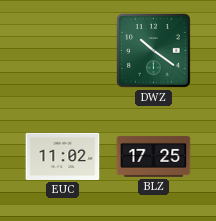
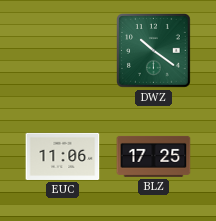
EUC: 11:02 -> 11:06 (63, 156)
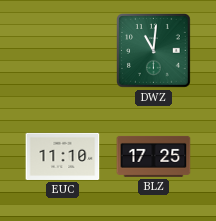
DWZ: 10:21 -> 11:01 (154, 51)
EUC: 11:06 -> 11:10 (63, 156)
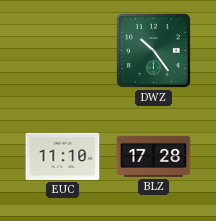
DWZ: 11:01 -> 10:24 (154, 51)
BLZ: 17:25 -> 17:28 (154, 156)
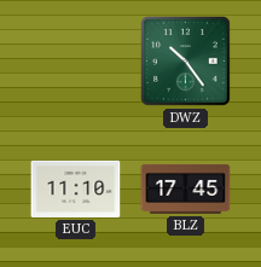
BLZ: 17:28 -> 17:45 (186, 188)
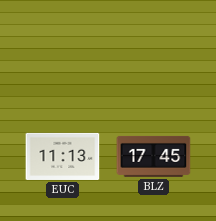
DWZ: 10:24 -> none (186, 62)
EUC: 11:10 -> 11:13 (63, 156)
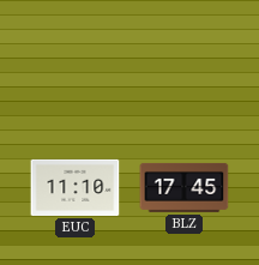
EUC: 11:13 -> 11:10 (76, 187)
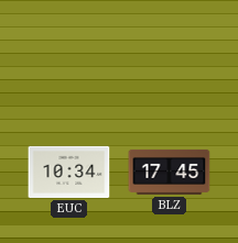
EUC: 11:10 -> 10:34 (69, 172)
